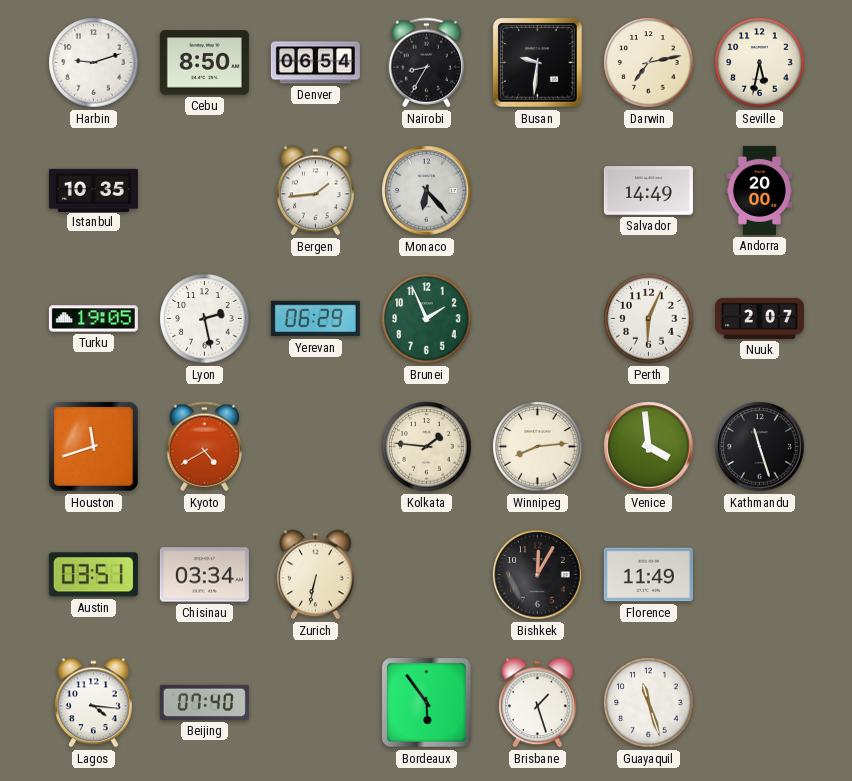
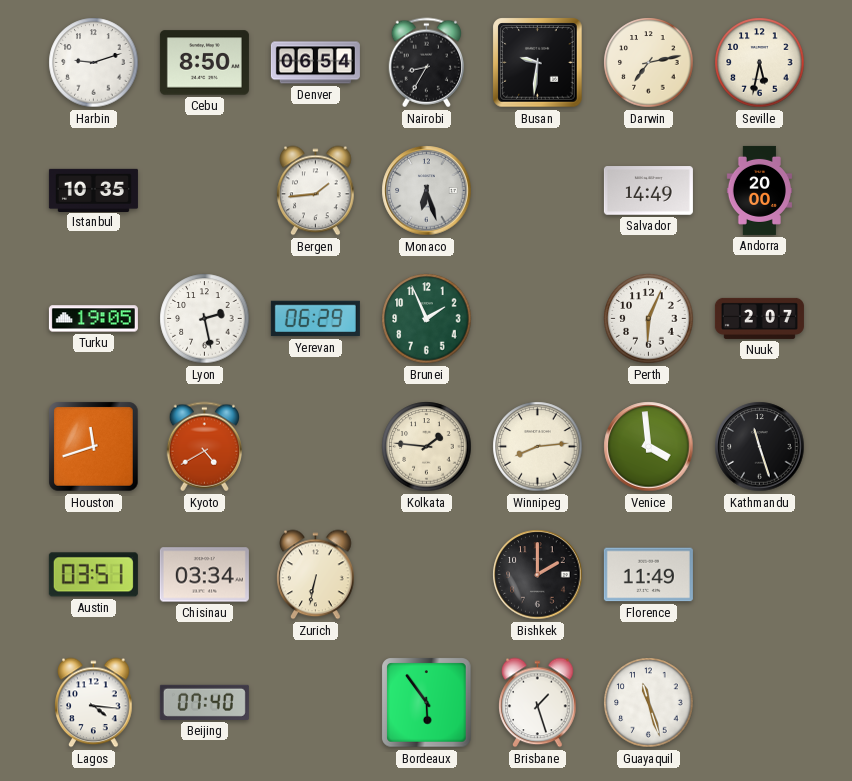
Monaco: 6:23 -> 6:27 (427, 191)
Bishkek: 12:05 -> 2:00 (538, 575)
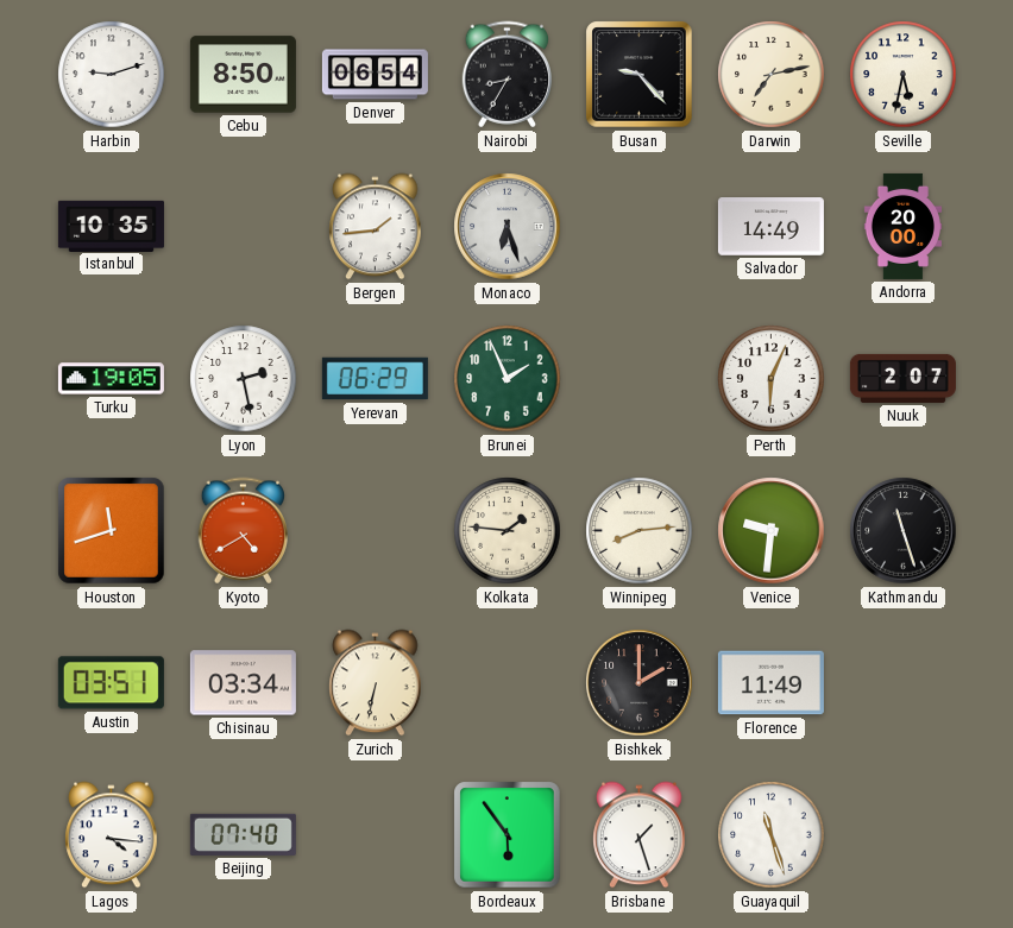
Busan: 9:31 -> 9:23 (640, 75)
Venice: 3:59 -> 9:31 (772, 531)
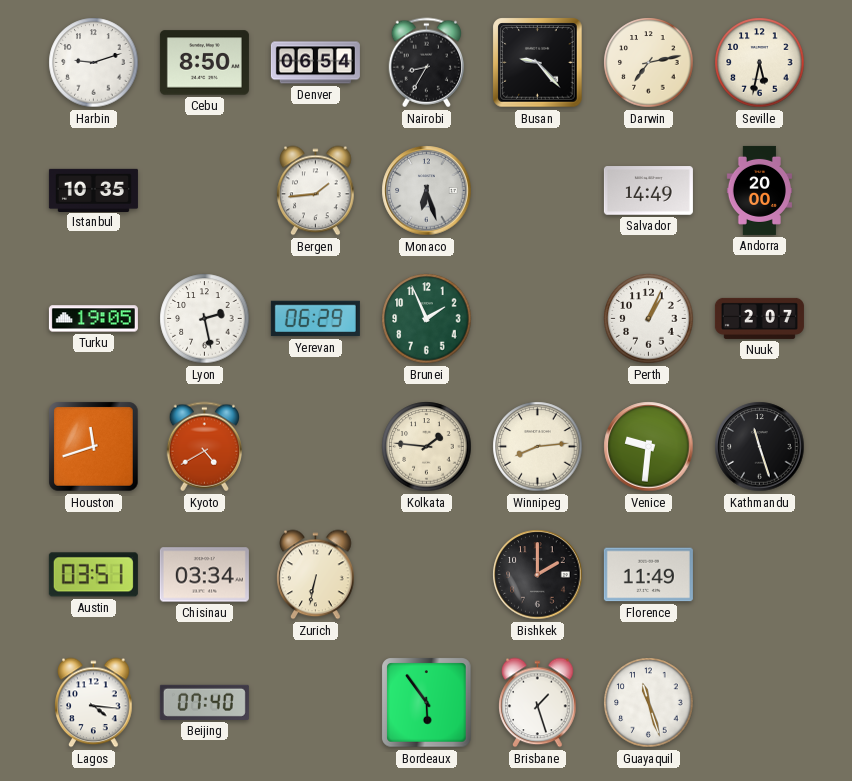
Perth: 6:04 -> 1:04 (649, 319)
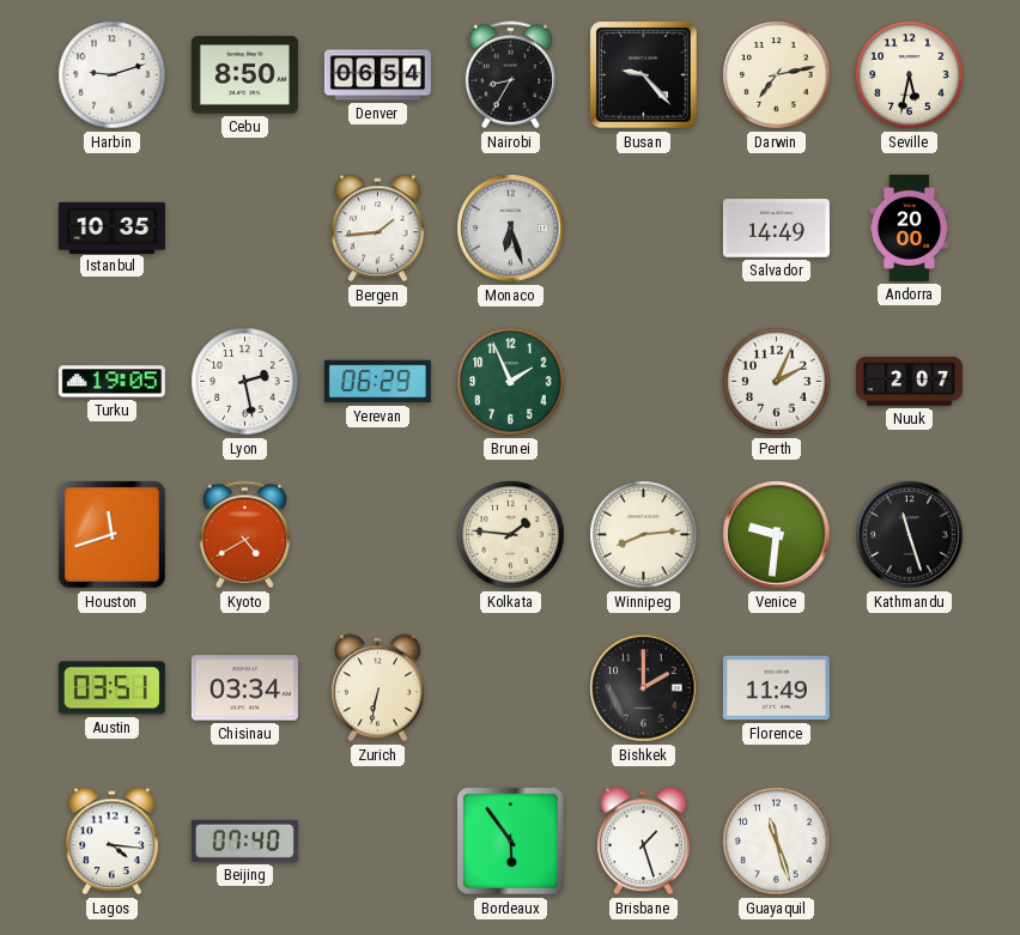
Perth: 1:04 -> 2:04 (777, 382)
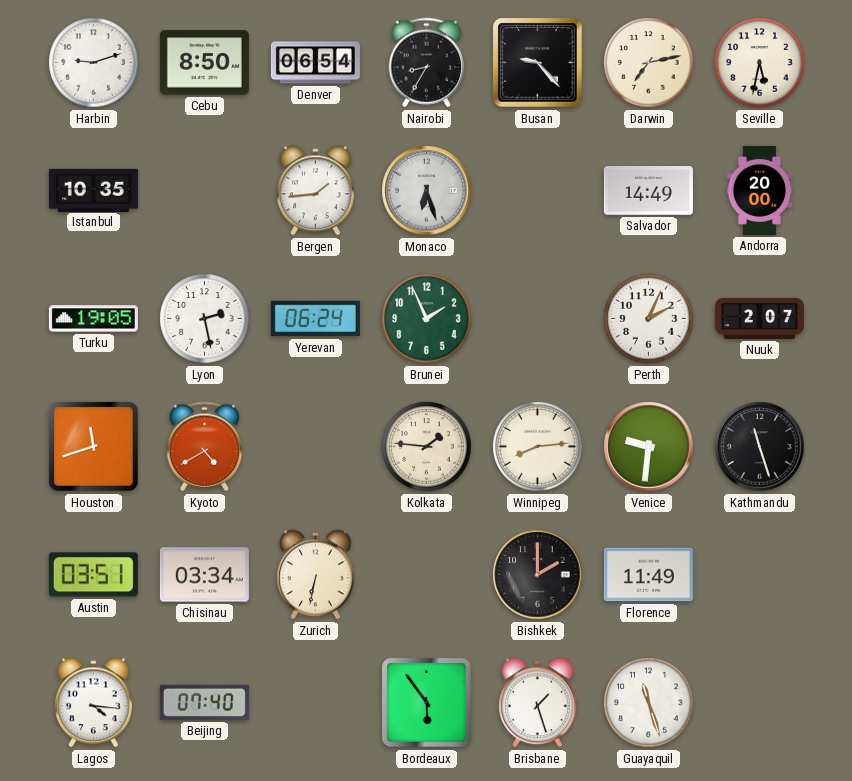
Yerevan: 06:29 -> 06:24 (315, 319)
